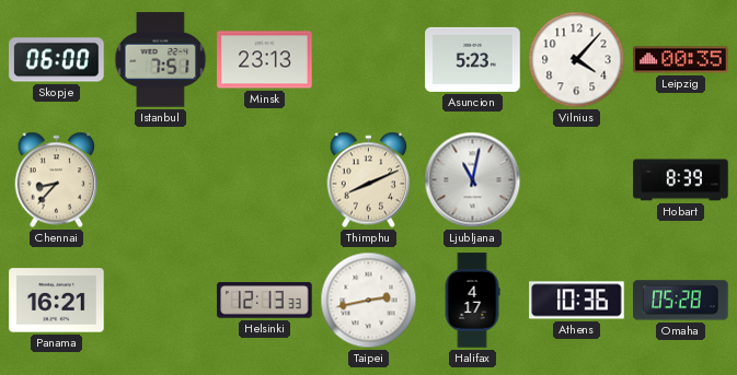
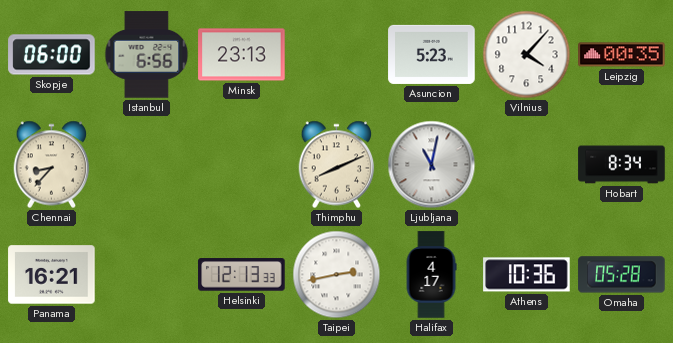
Istanbul: 7:51 -> 6:56 (147, 55)
Hobart: 8:39 -> 8:34 (622, 165)
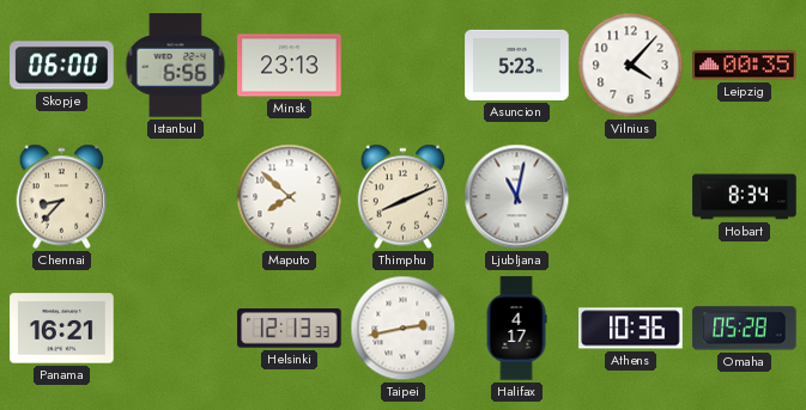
Maputo: none -> 7:52 (290, 197)
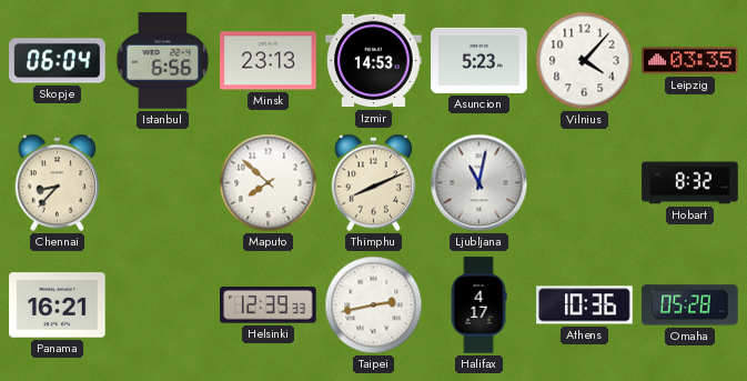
Skopje: 06:00 -> 06:04 (58, 61)
Izmir: none -> 14:53 (374, 61)
Leipzig: 00:35 -> 03:35 (690, 61)
Hobart: 8:34 -> 8:32 (690, 183)
Helsinki: 12:13 -> 12:39 (269, 305)
